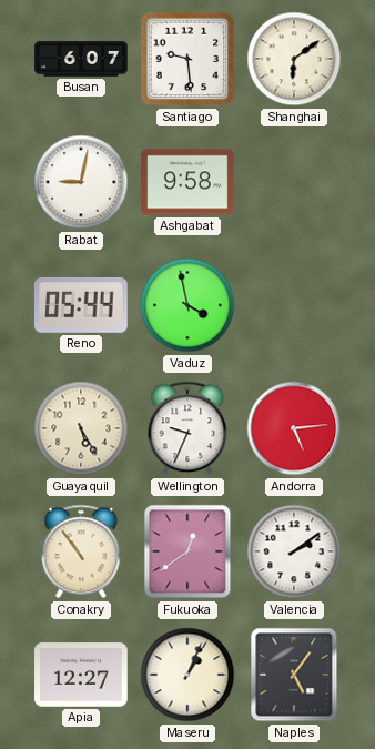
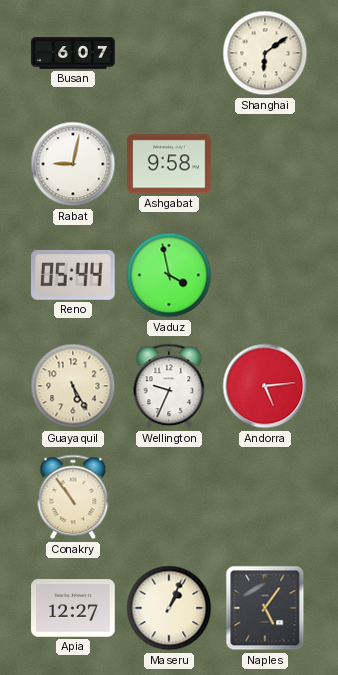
Santiago: 9:29 -> none (187, 59)
Fukuoka: 12:39 -> none (187, 551)
Valencia: 2:09 -> none (294, 551)
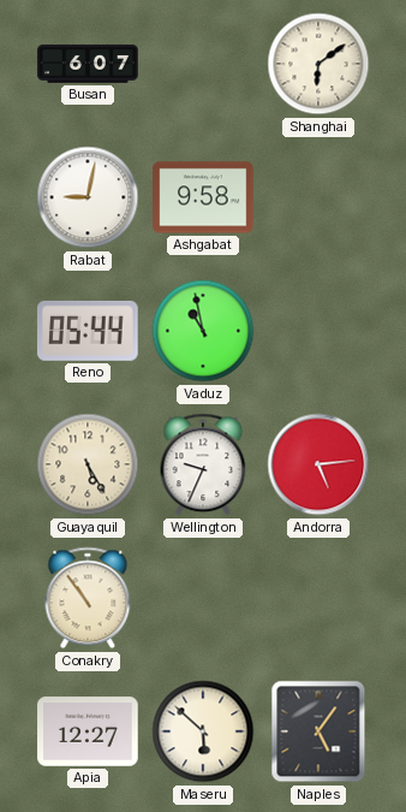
Vaduz: 3:58 -> 10:58 (203, 331)
Maseru: 1:04 -> 5:52 (203, 731)
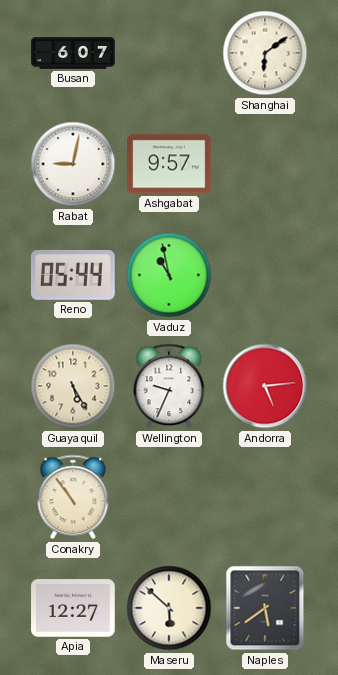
Ashgabat: 9:58 -> 9:57 (169, 164)
Naples: 5:06 -> 5:39 (265, 608)
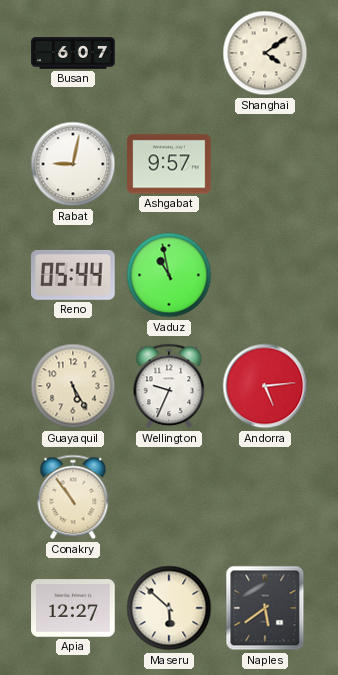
Shanghai: 6:09 -> 4:09 (265, 53)
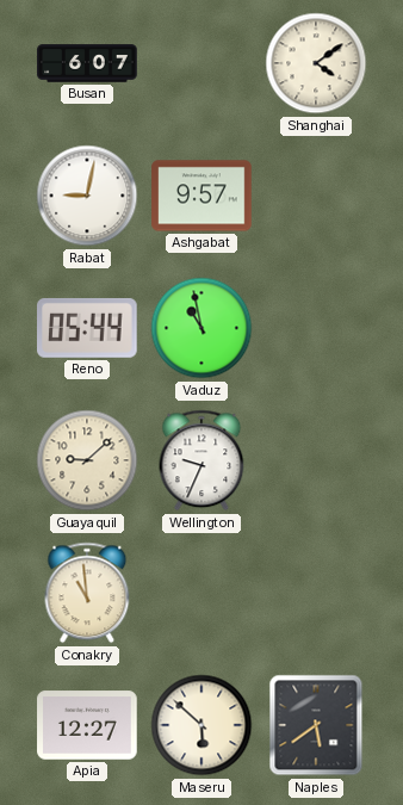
Guayaquil: 5:25 -> 9:08 (87, 460)
Andorra: 5:14 -> none (265, 386)
Conakry: 10:54 -> 10:59 (87, 593)
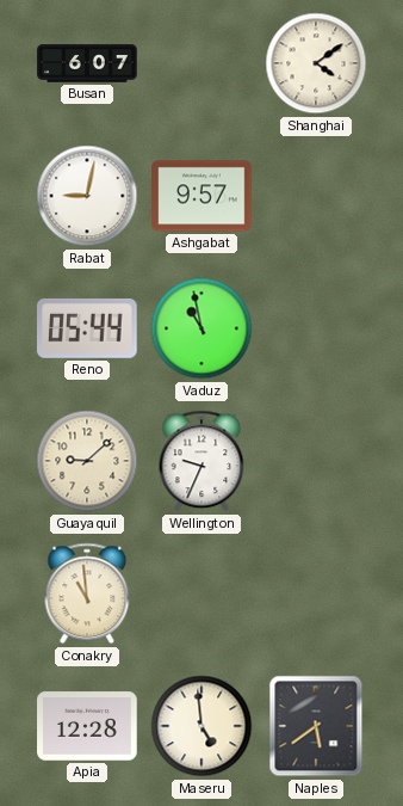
Apia: 12:27 -> 12:28 (87, 726)
Maseru: 5:52 -> 4:59 (201, 726)
